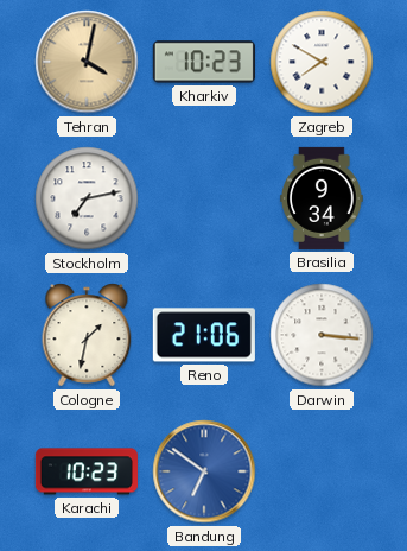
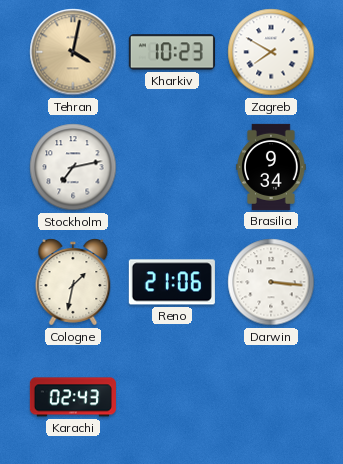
Karachi: 10:23 -> 02:43 (73, 397)
Bandung: 6:51 -> none (204, 471)
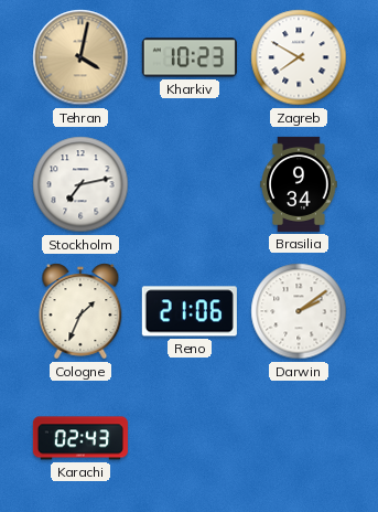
Cologne: 1:32 -> 1:34 (80, 311)
Darwin: 3:16 -> 2:09 (299, 311)
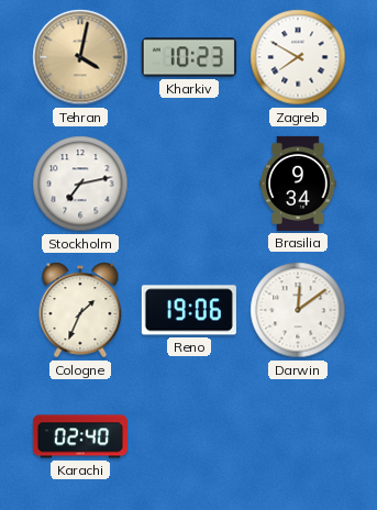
Reno: 21:06 -> 19:06 (189, 310)
Darwin: 2:09 -> 12:09 (298, 310)
Karachi: 02:43 -> 02:40 (80, 436)
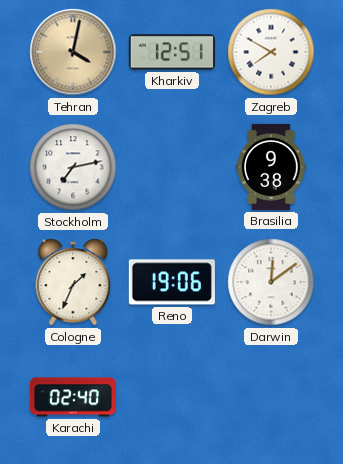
Kharkiv: 10:23 -> 12:51 (172, 52)
Brasilia: 9:34 -> 9:38 (271, 167)
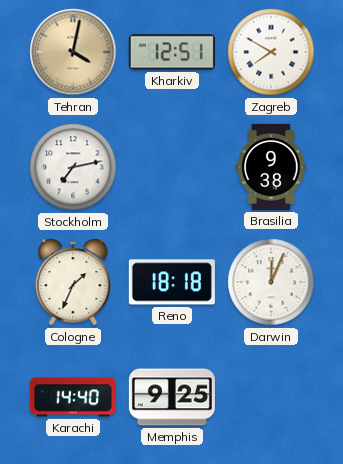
Reno: 19:06 -> 18:18 (172, 282)
Darwin: 12:09 -> 12:04 (271, 282)
Karachi: 02:40 -> 14:40 (73, 397)
Memphis: none -> 9:25 (172, 397)
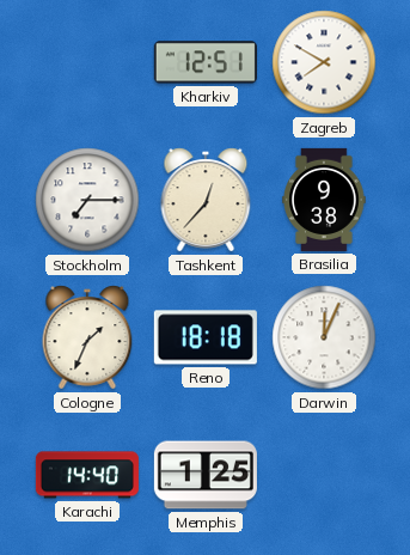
Tehran: 4:02 -> none (73, 52)
Stockholm: 7:13 -> 7:15 (87, 200)
Tashkent: none -> 12:37 (206, 200)
Memphis: 9:25 -> 1:25 (206, 475)
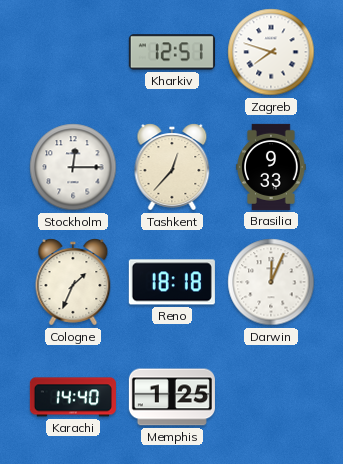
Zagreb: 7:50 -> 7:48 (271, 52)
Stockholm: 7:15 -> 12:15 (73, 167)
Brasilia: 9:38 -> 9:33 (271, 167)
